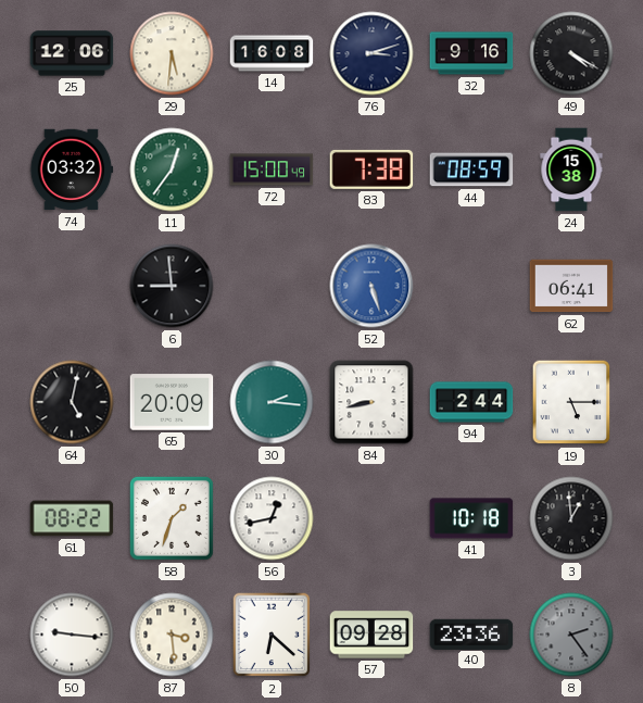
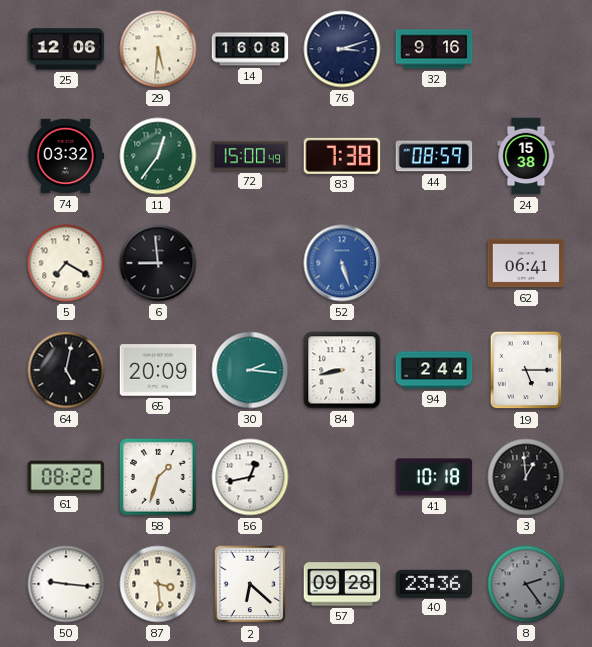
49: 4:20 -> none (571, 53)
5: none -> 7:20 (66, 263)
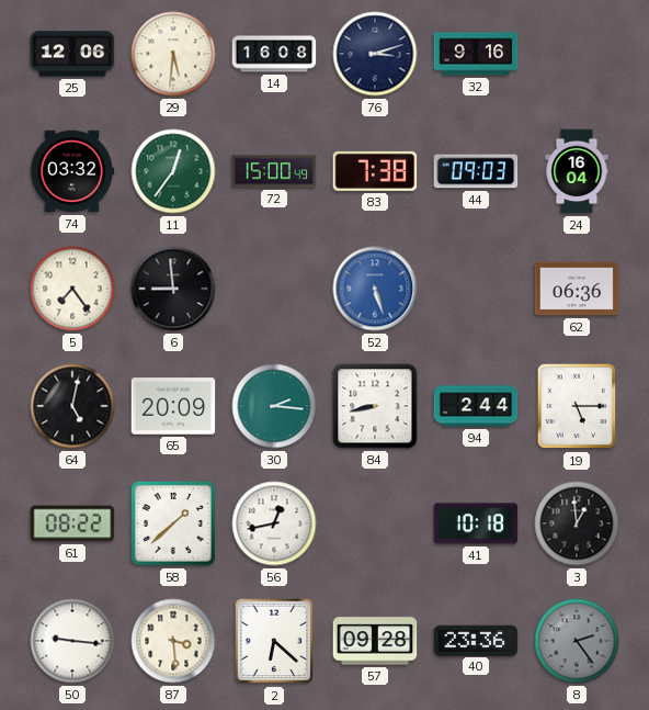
44: 08:59 -> 09:03 (476, 171)
24: 15:38 -> 16:04 (577, 171)
5: 7:20 -> 7:24 (72, 289)
62: 06:41 -> 06:36 (577, 289)
58: 1:33 -> 1:38 (173, 523)
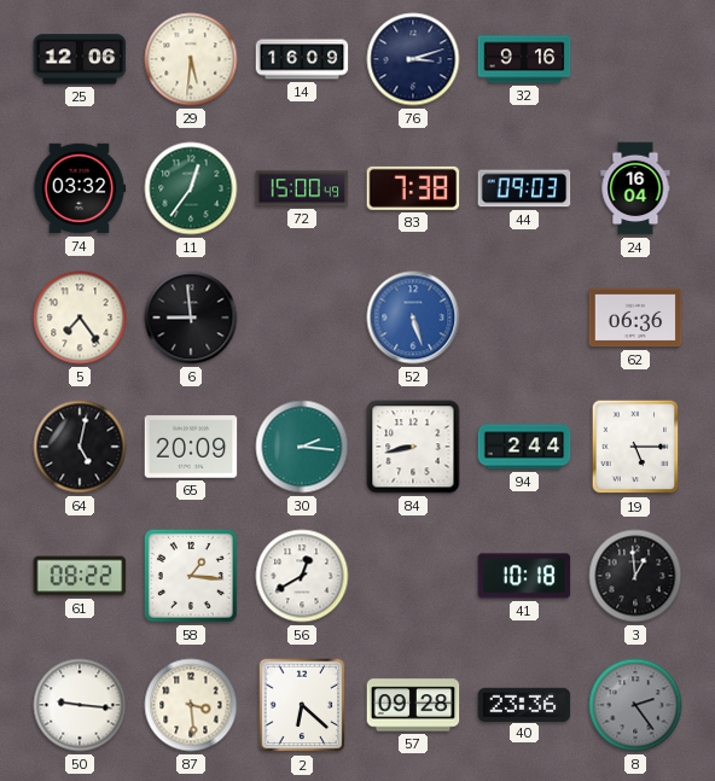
14: 16:08 -> 16:09 (302, 59)
58: 1:38 -> 1:16 (191, 576)
56: 12:43 -> 12:40 (302, 576)
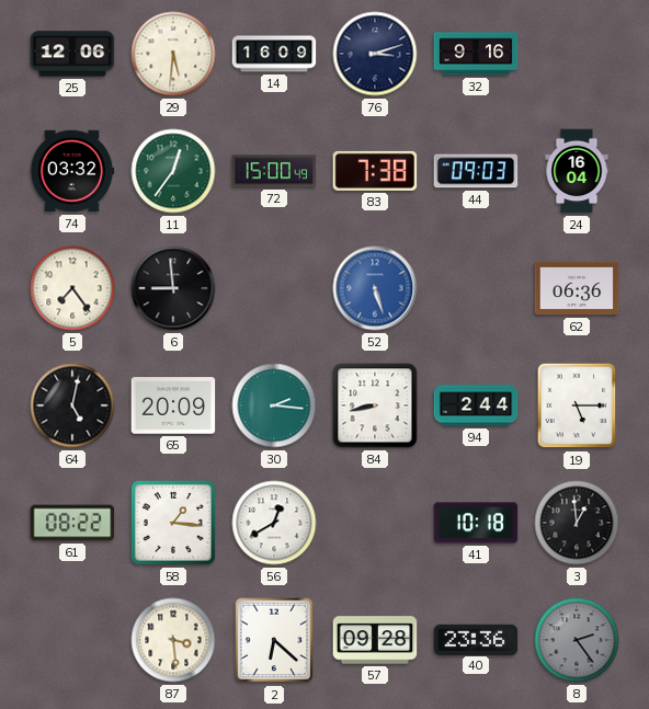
50: 9:16 -> none (80, 705)
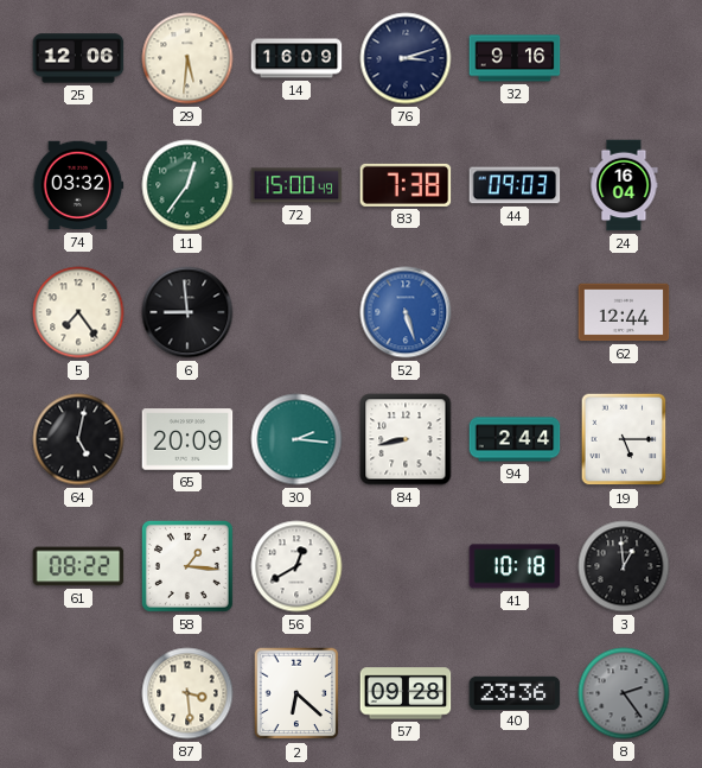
62: 06:36 -> 12:44 (624, 312)
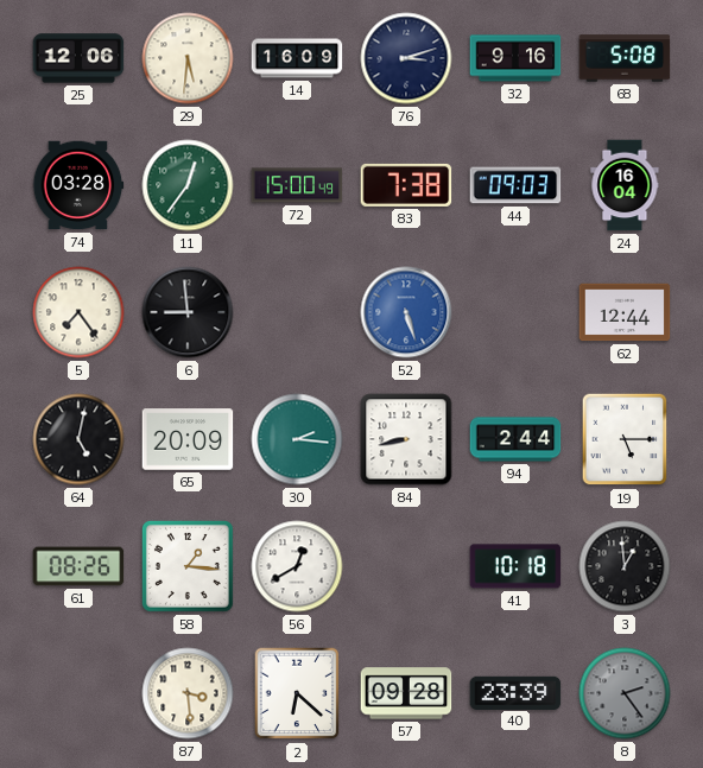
68: none -> 5:08 (625, 58)
74: 03:32 -> 03:28 (78, 185)
61: 08:22 -> 08:26 (78, 566)
40: 23:36 -> 23:39 (515, 692)
